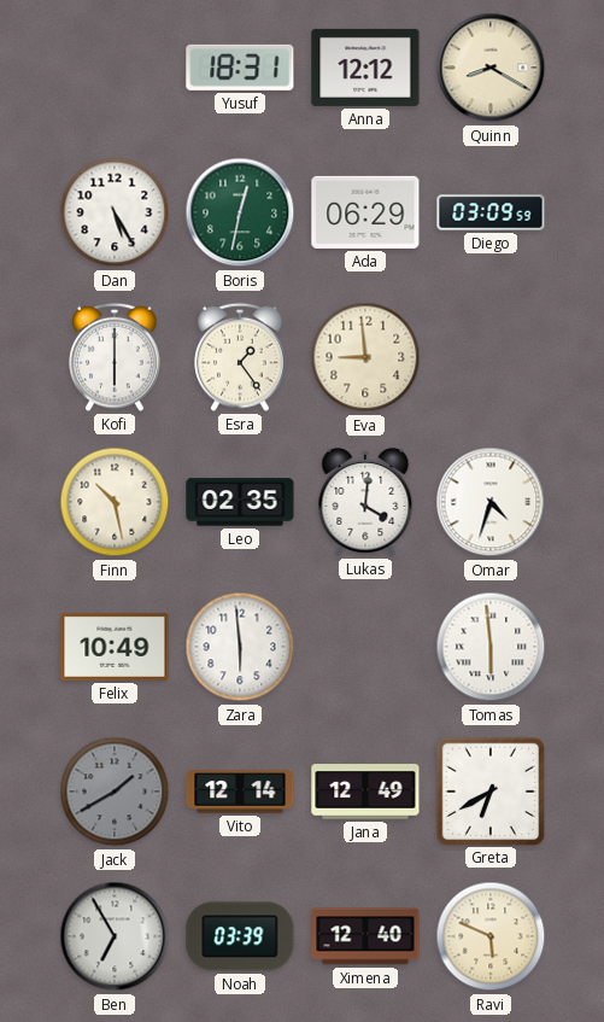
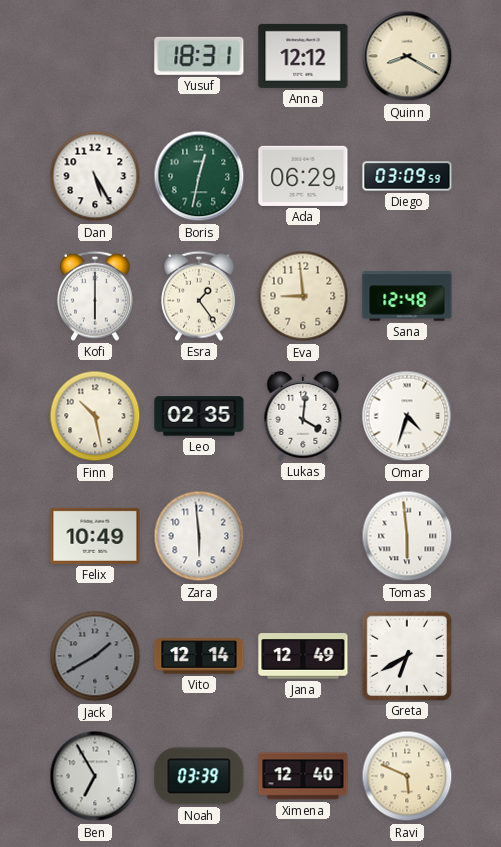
Sana: none -> 12:48 (407, 296)
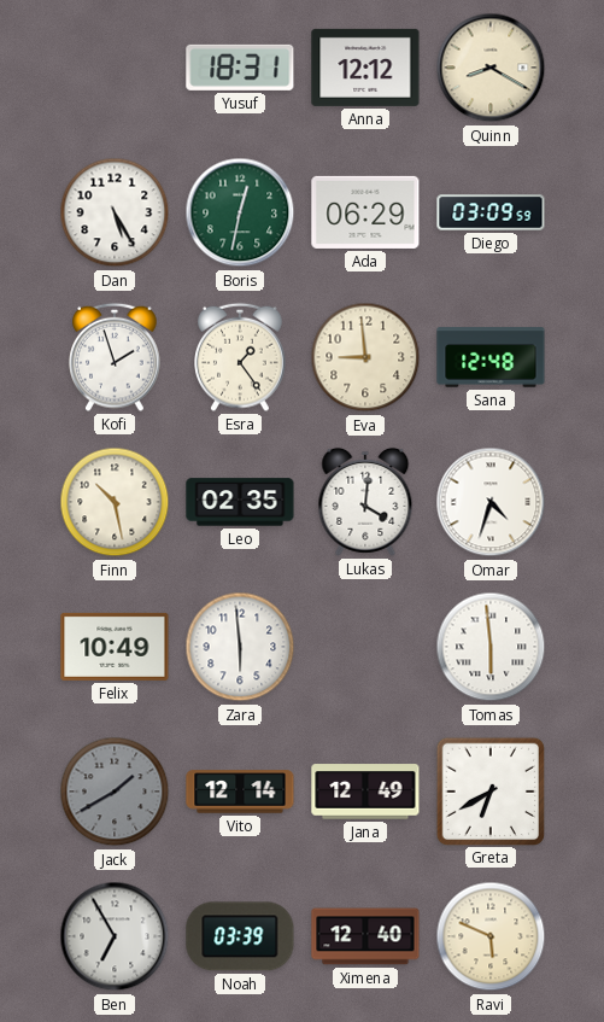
Kofi: 6:00 -> 1:57 (115, 357)
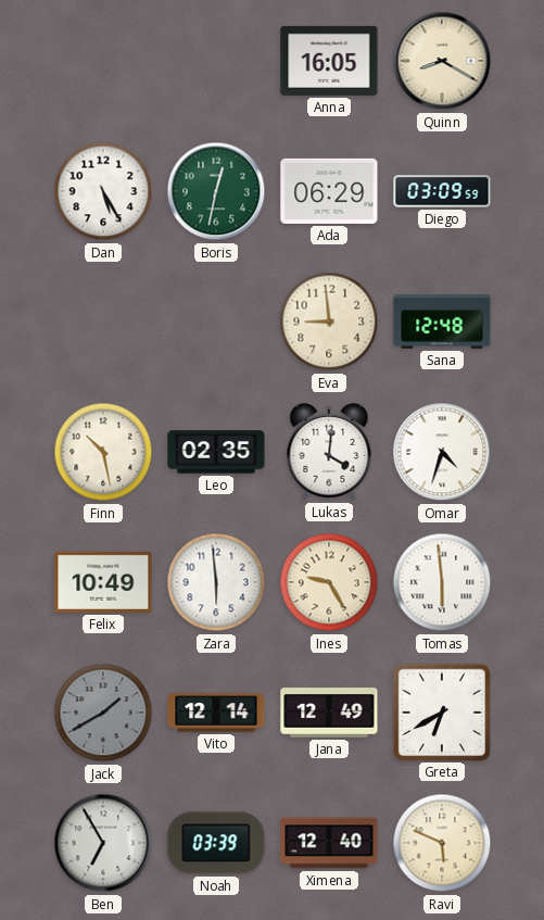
Yusuf: 18:31 -> none (240, 68)
Anna: 12:12 -> 16:05 (329, 61)
Kofi: 1:57 -> none (115, 357)
Esra: 1:24 -> none (240, 357)
Ines: none -> 9:25 (329, 582)
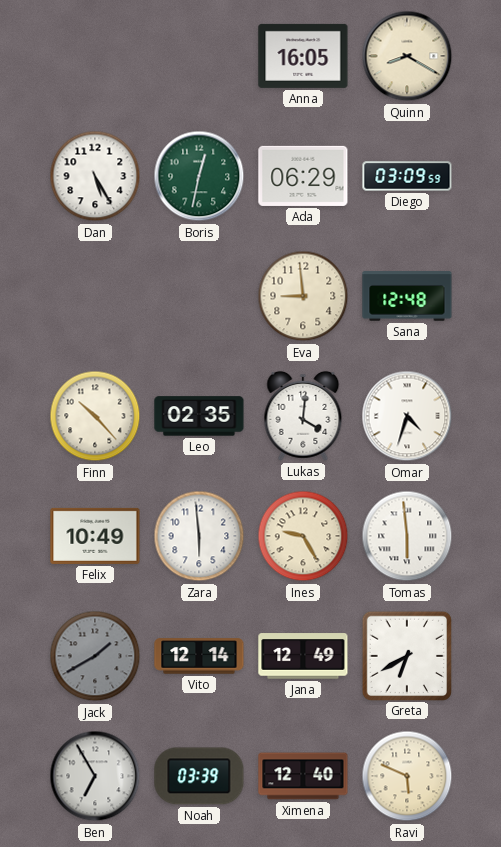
Finn: 10:28 -> 10:23 (95, 416)
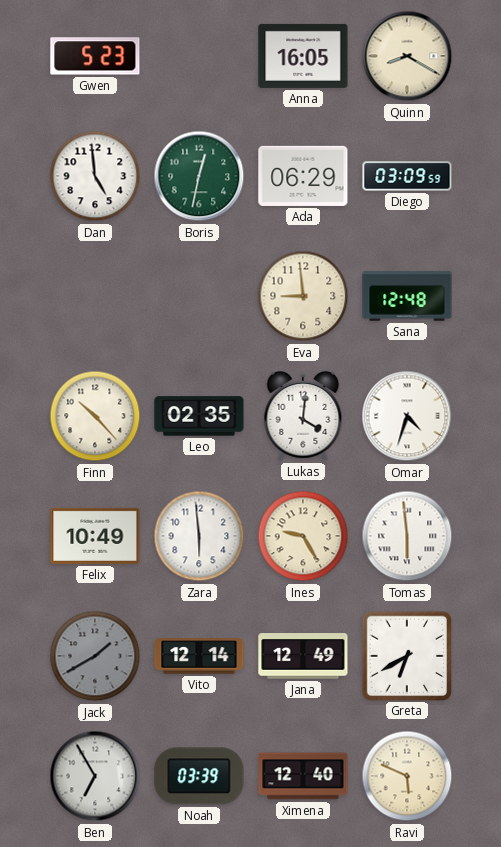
Gwen: none -> 5:23 (95, 56)
Dan: 5:25 -> 4:59 (95, 176)
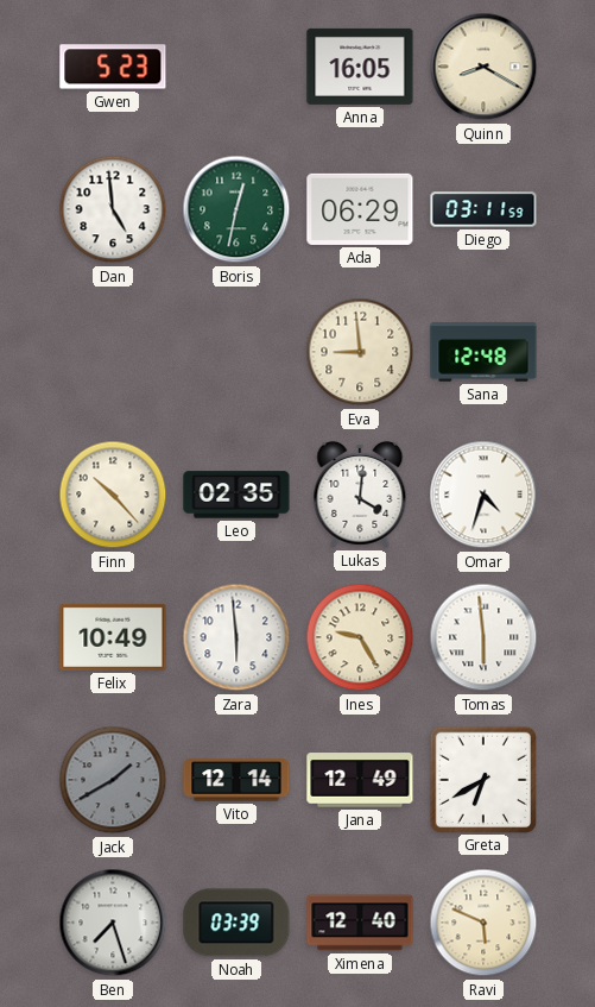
Diego: 03:09 -> 03:11 (483, 209)
Ben: 6:55 -> 7:27 (113, 923)
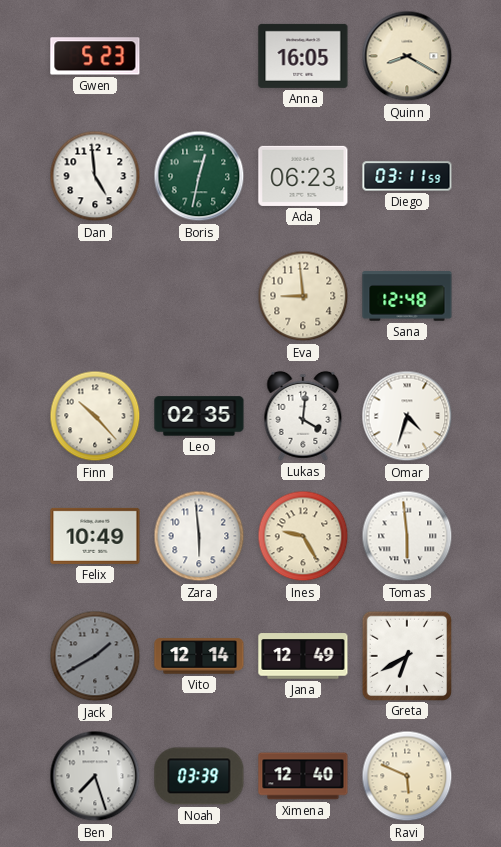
Ada: 06:29 -> 06:23 (303, 176)
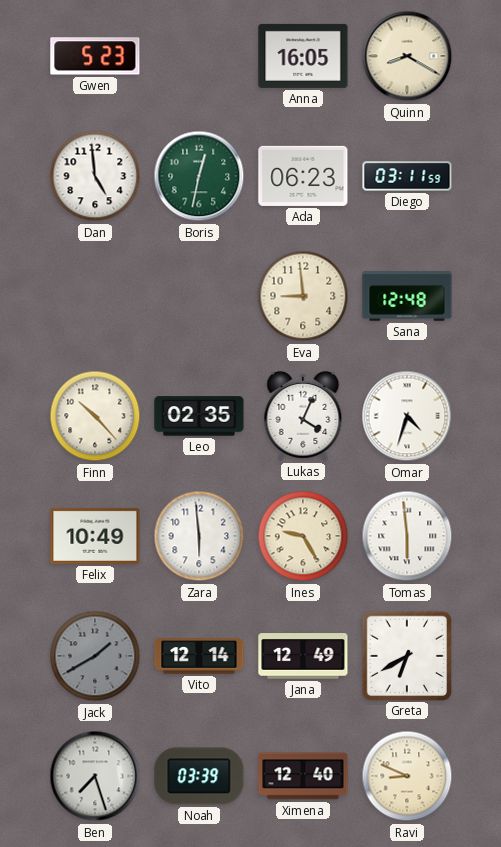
Lukas: 4:01 -> 4:04 (303, 416)
Ravi: 5:49 -> 8:49 (407, 776)
